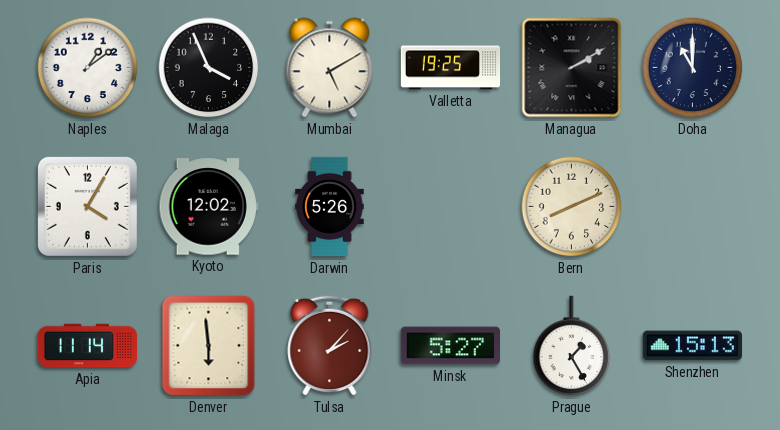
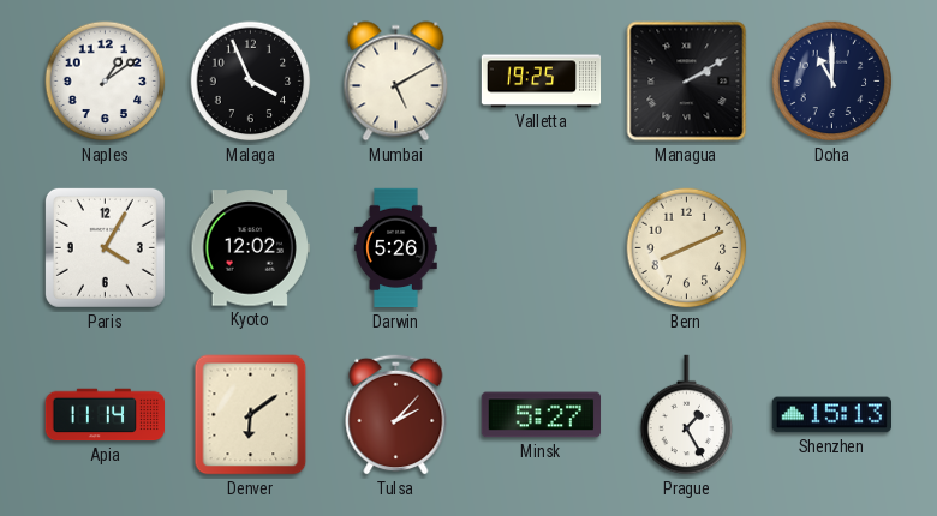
Denver: 5:59 -> 6:09 (251, 415)
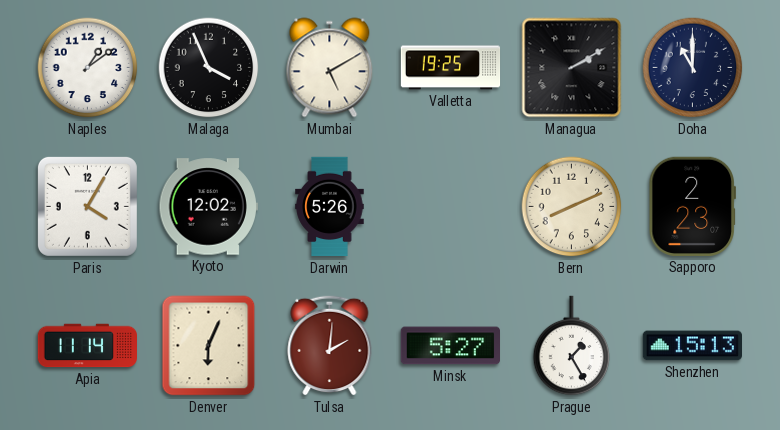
Sapporo: none -> 2:23 (692, 206)
Denver: 6:09 -> 6:04 (209, 346)
Tulsa: 2:07 -> 2:01 (330, 345)
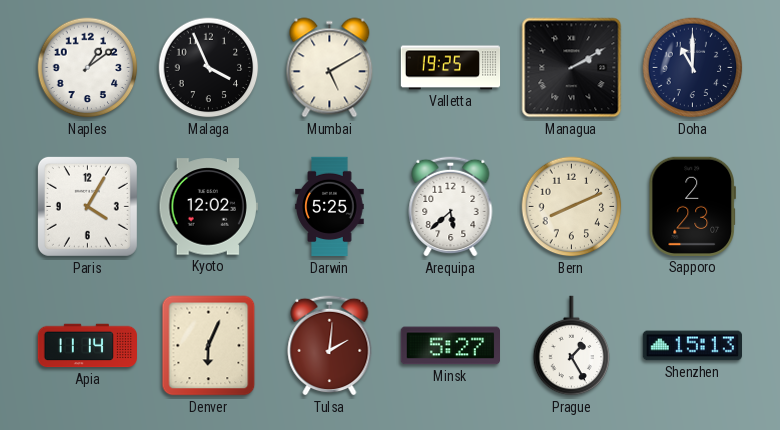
Darwin: 5:26 -> 5:25 (330, 207)
Arequipa: none -> 5:38 (451, 206)
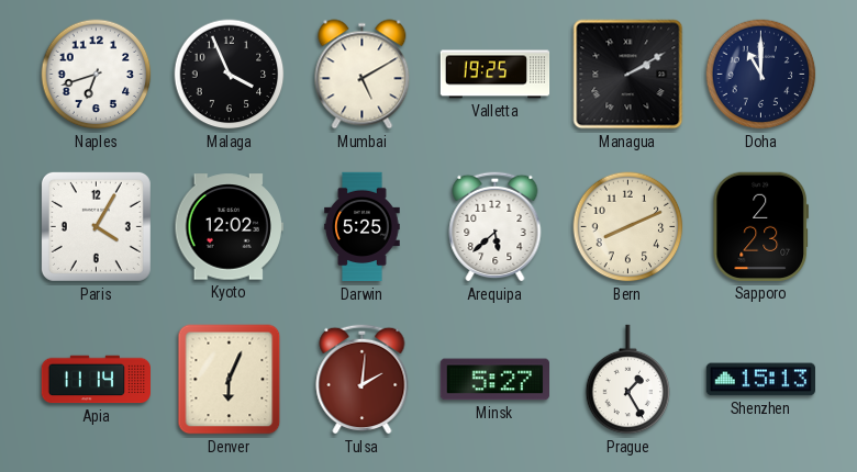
Naples: 1:09 -> 6:42 (97, 75)
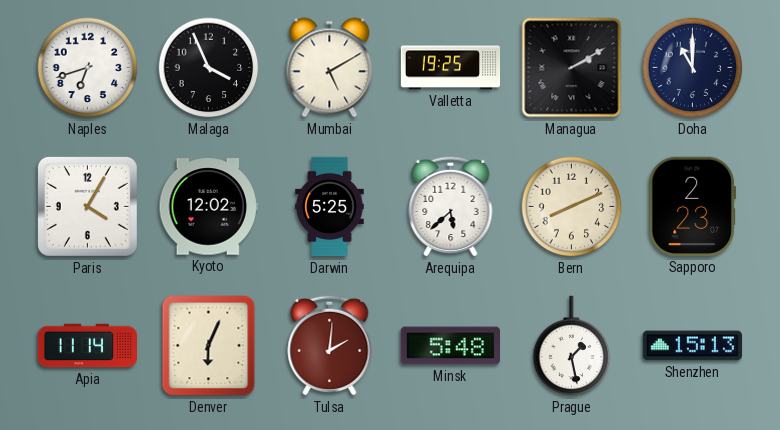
Minsk: 5:27 -> 5:48 (450, 346)
Prague: 1:25 -> 1:28 (572, 346)
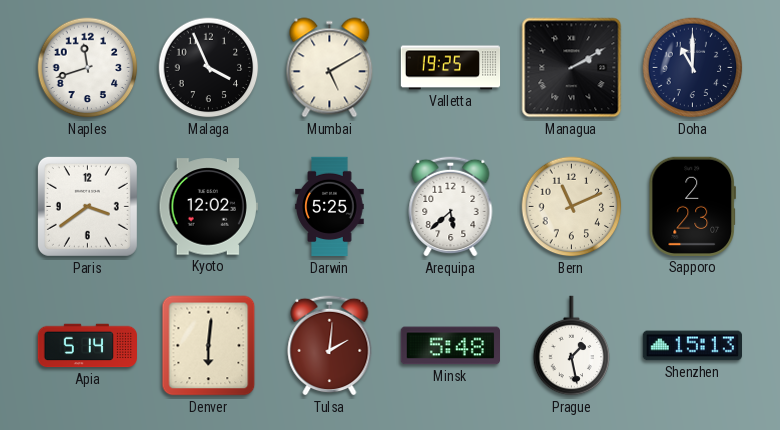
Naples: 6:42 -> 11:42 (88, 68)
Paris: 4:05 -> 3:39 (87, 206)
Bern: 8:11 -> 11:11 (572, 207)
Apia: 11:14 -> 5:14 (87, 346)
Denver: 6:04 -> 6:01 (209, 346)
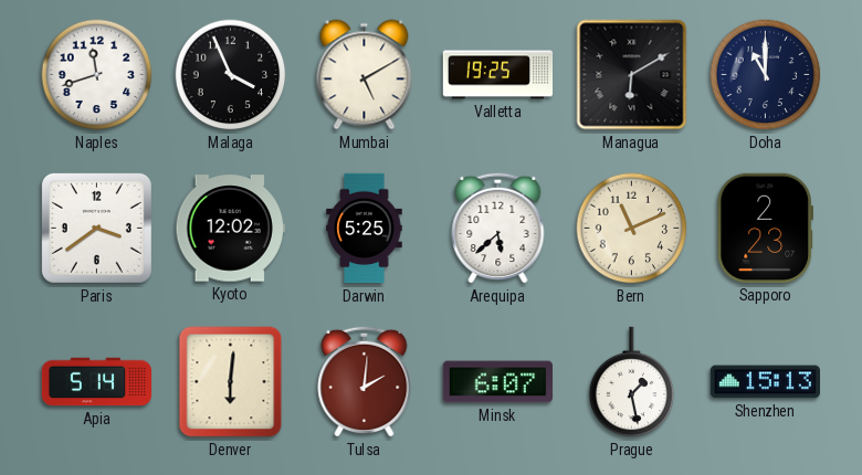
Managua: 2:10 -> 6:10 (632, 75)
Minsk: 5:48 -> 6:07 (497, 382)
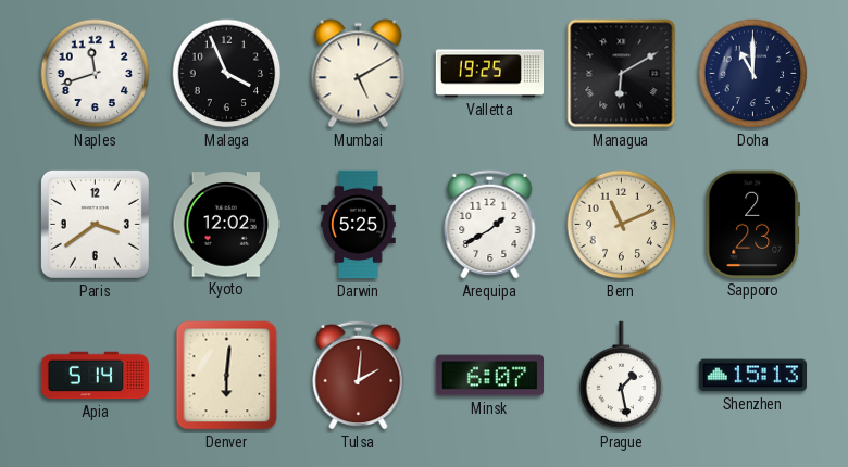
Arequipa: 5:38 -> 1:40 (490, 224)
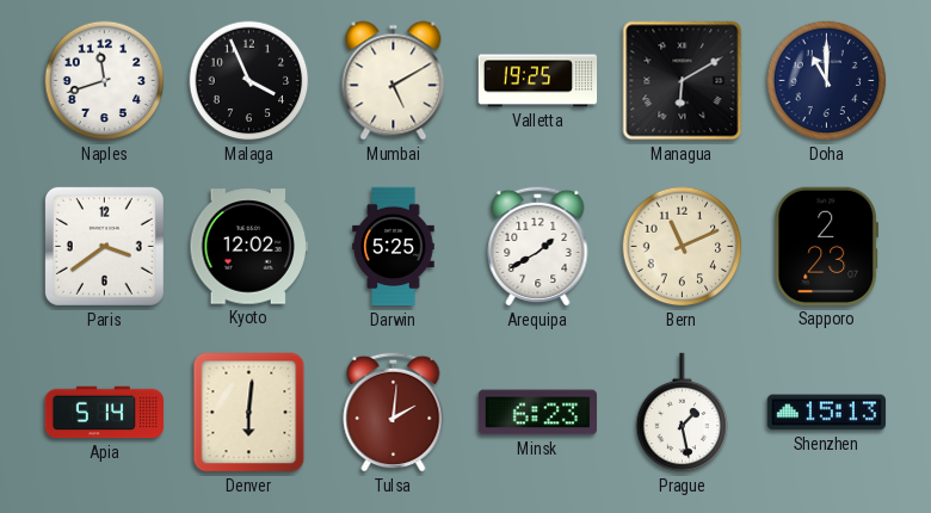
Minsk: 6:07 -> 6:23 (537, 413)
